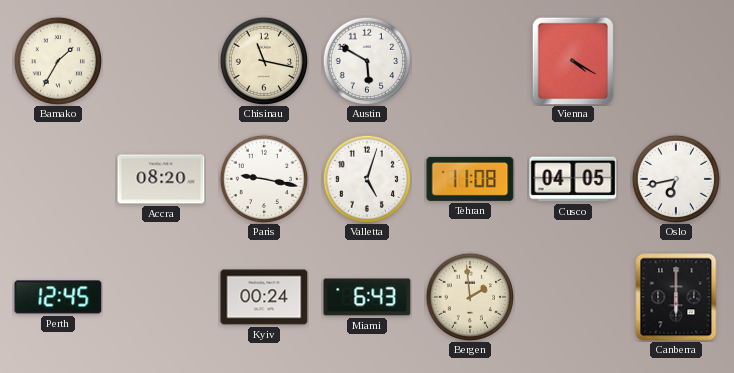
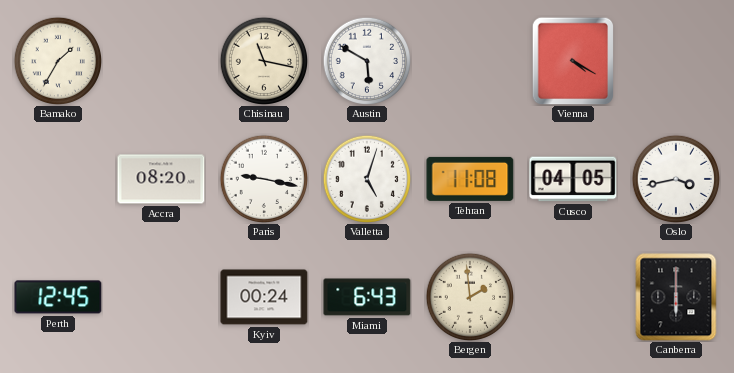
Oslo: 6:43 -> 3:43 (675, 178)
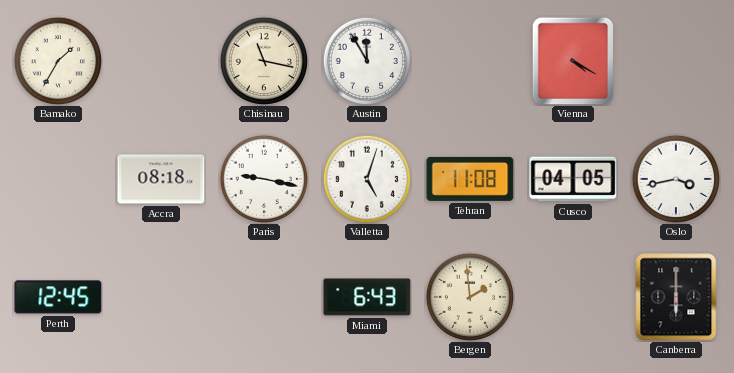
Austin: 5:50 -> 11:55 (366, 60)
Accra: 08:20 -> 08:18 (161, 179)
Kyiv: 00:24 -> none (264, 297)
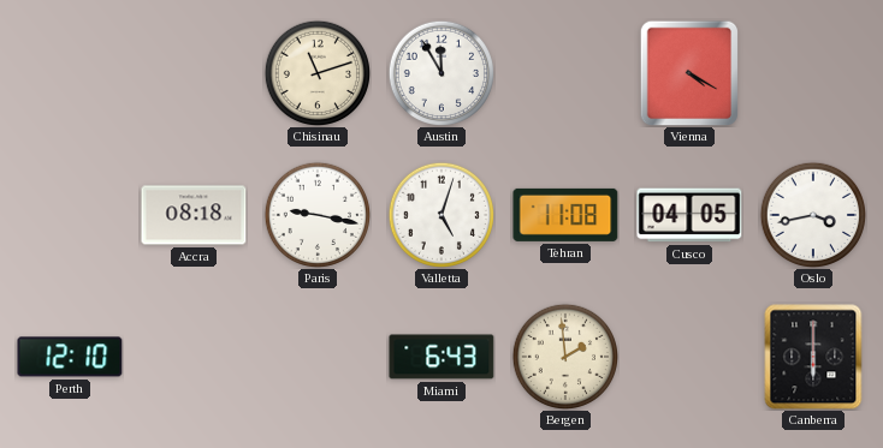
Bamako: 1:35 -> none (57, 60)
Chisinau: 11:17 -> 11:12 (316, 72)
Perth: 12:45 -> 12:10 (70, 357)
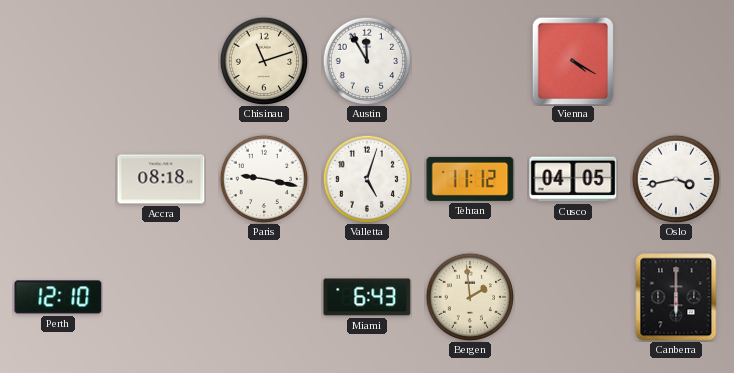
Tehran: 11:08 -> 11:12 (470, 179)
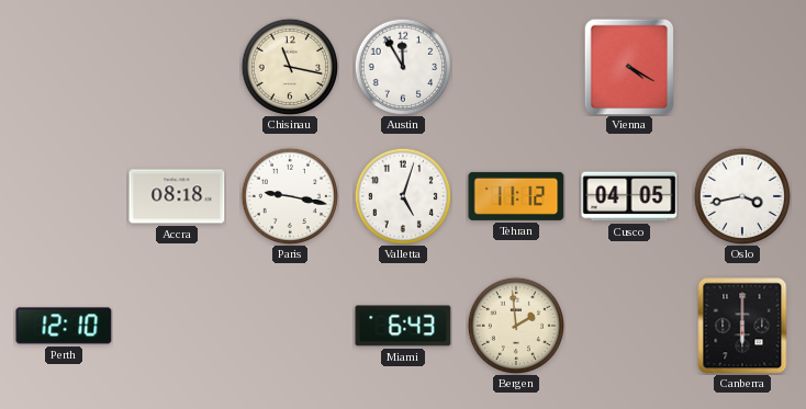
Chisinau: 11:12 -> 11:17 (289, 66)
